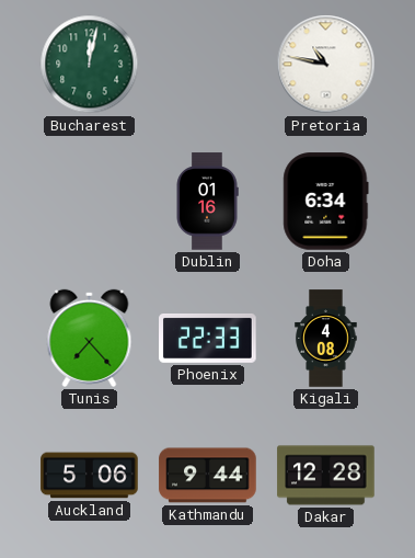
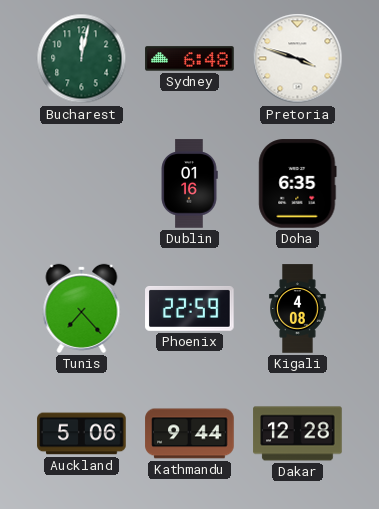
Sydney: none -> 6:48 (190, 59)
Pretoria: 10:47 -> 3:48 (298, 59)
Doha: 6:34 -> 6:35 (298, 184)
Phoenix: 22:33 -> 22:59 (190, 309)
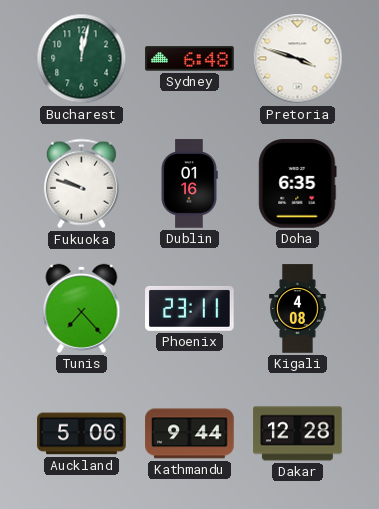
Fukuoka: none -> 9:48 (81, 184)
Phoenix: 22:59 -> 23:11 (190, 309)
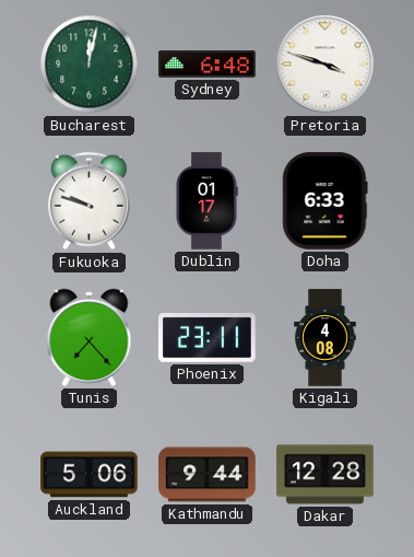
Dublin: 01:16 -> 01:17 (206, 201)
Doha: 6:35 -> 6:33 (326, 201)
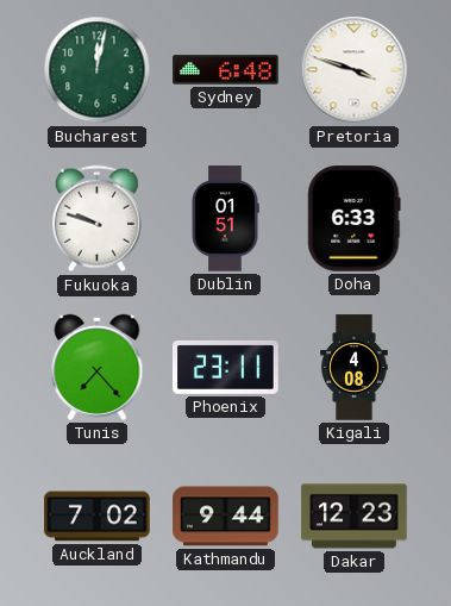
Dublin: 01:17 -> 01:51 (225, 219)
Auckland: 5:06 -> 7:02 (98, 517)
Dakar: 12:28 -> 12:23 (355, 517)
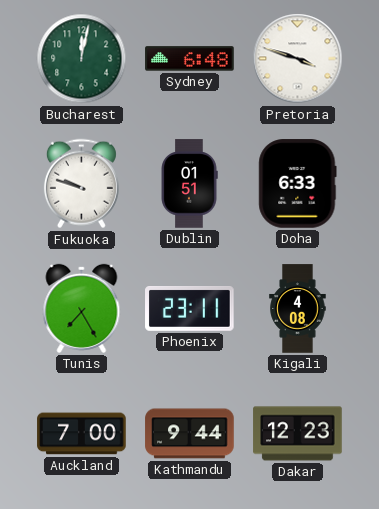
Tunis: 7:23 -> 7:25 (82, 308)
Auckland: 7:02 -> 7:00 (82, 434)
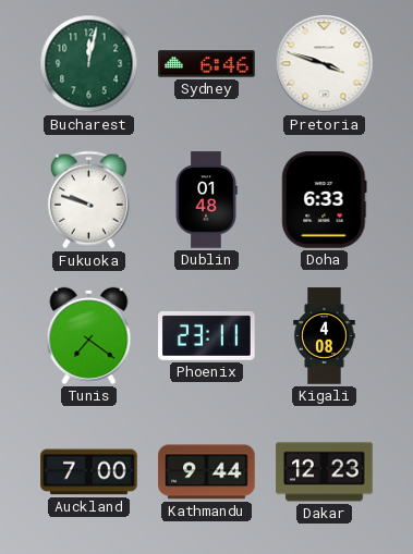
Sydney: 6:48 -> 6:46 (207, 64)
Dublin: 01:51 -> 01:48 (206, 200)
Tunis: 7:25 -> 7:21 (89, 335)
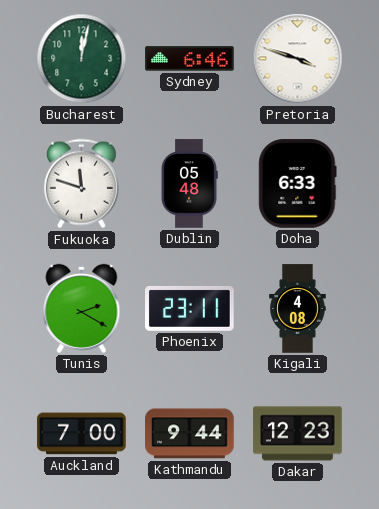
Fukuoka: 9:48 -> 11:48 (81, 184)
Dublin: 01:48 -> 05:48 (189, 184)
Tunis: 7:21 -> 2:20 (82, 308)
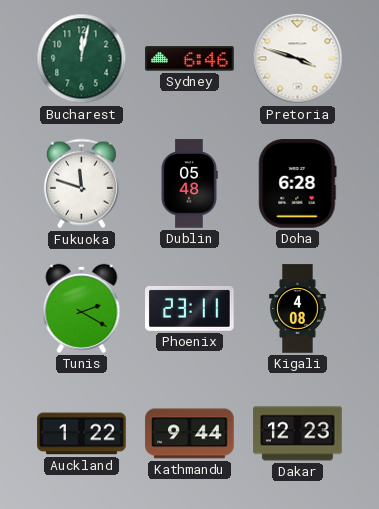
Doha: 6:33 -> 6:28 (298, 184)
Auckland: 7:00 -> 1:22 (82, 434)
